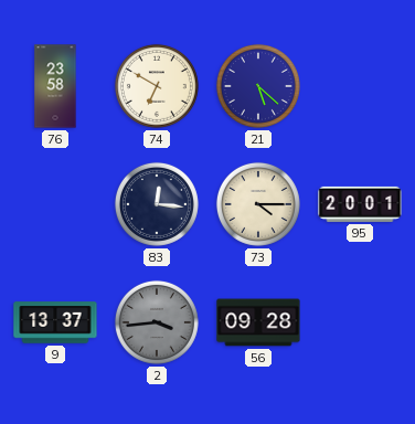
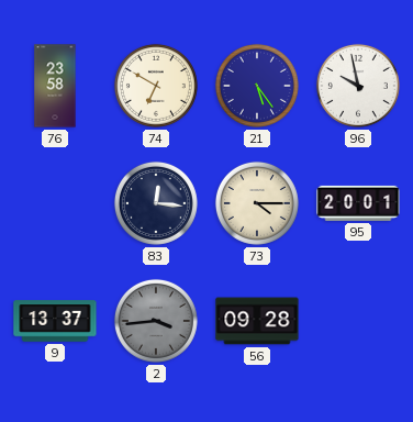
21: 5:22 -> 5:24 (257, 86)
96: none -> 9:58 (358, 86)
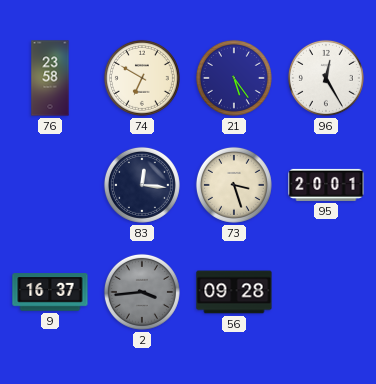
96: 9:58 -> 12:25 (326, 78)
73: 4:15 -> 3:27 (234, 185)
9: 13:37 -> 16:37 (50, 292)
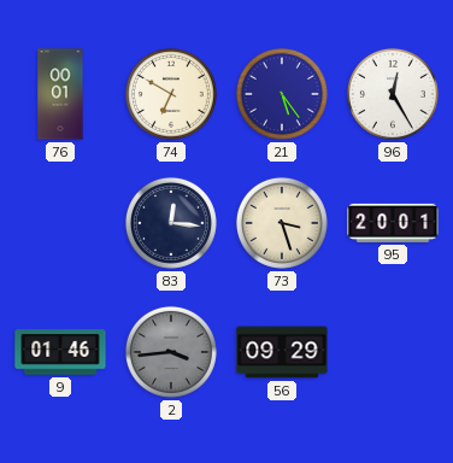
76: 23:58 -> 00:01 (60, 94)
9: 16:37 -> 01:46 (60, 352)
56: 09:28 -> 09:29 (282, 352)
